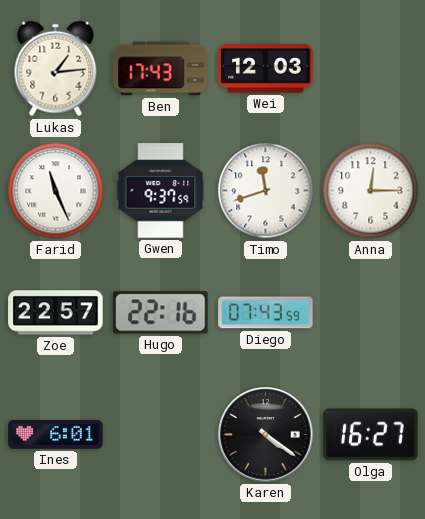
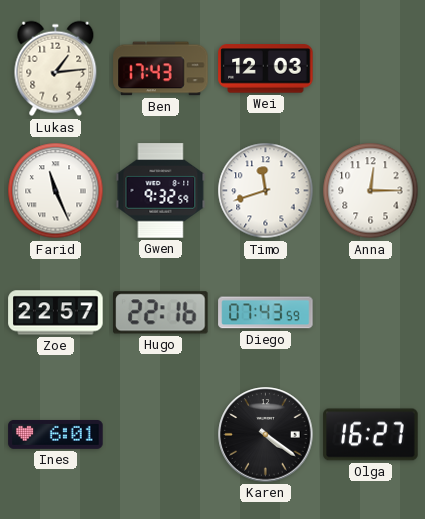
Gwen: 9:37 -> 9:32 (161, 191)
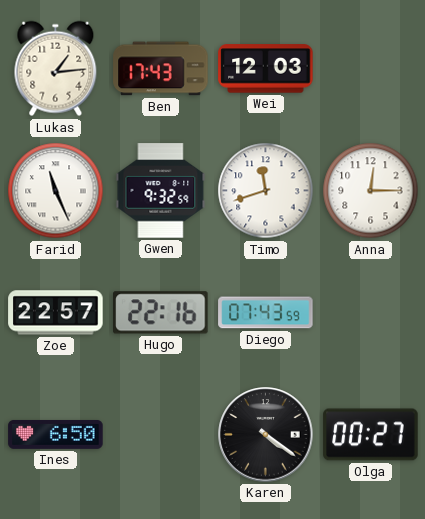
Ines: 6:01 -> 6:50 (56, 434)
Olga: 16:27 -> 00:27 (371, 435)
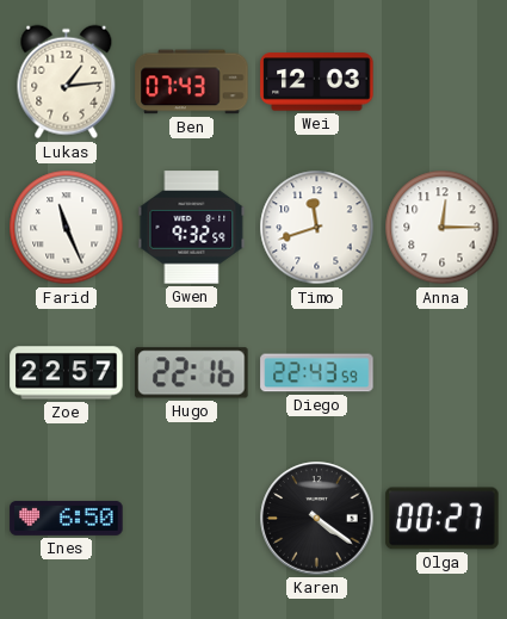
Ben: 17:43 -> 07:43 (192, 82)
Diego: 07:43 -> 22:43 (317, 373)
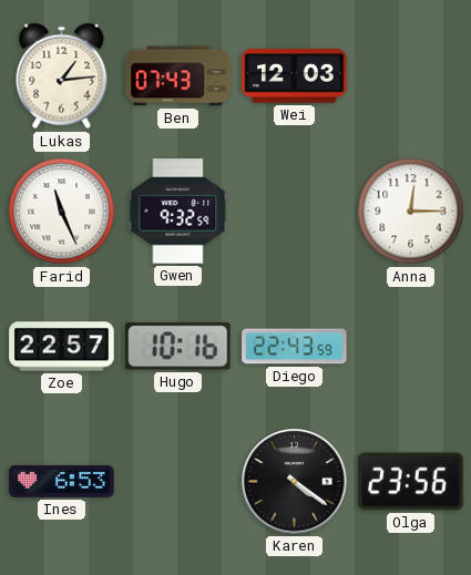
Timo: 11:42 -> none (317, 228)
Hugo: 22:16 -> 10:16 (178, 347)
Ines: 6:50 -> 6:53 (62, 481)
Olga: 00:27 -> 23:56 (411, 482)
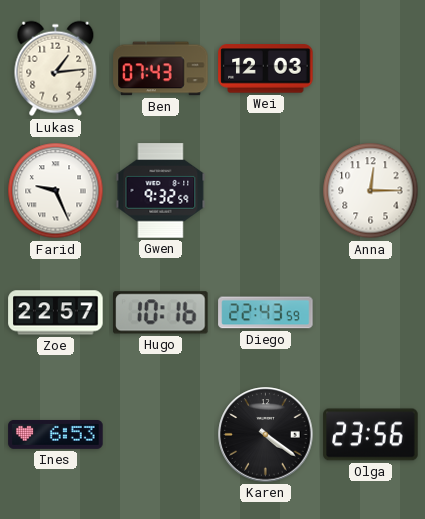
Farid: 11:26 -> 9:26 (56, 191)
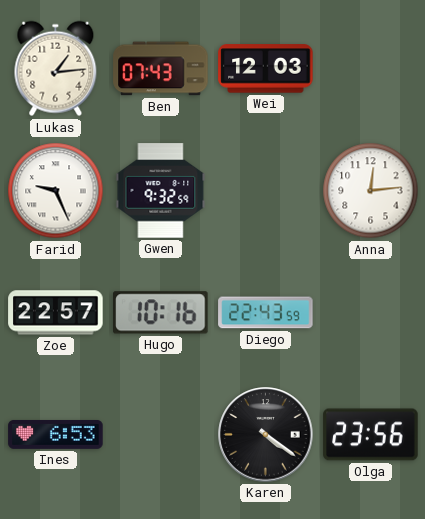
Anna: 12:15 -> 12:14 (371, 191)
